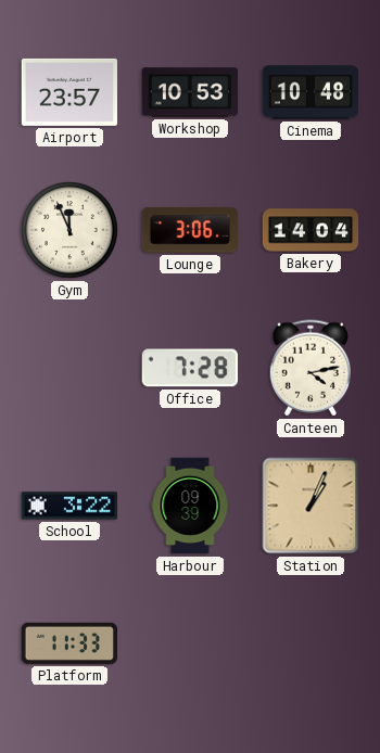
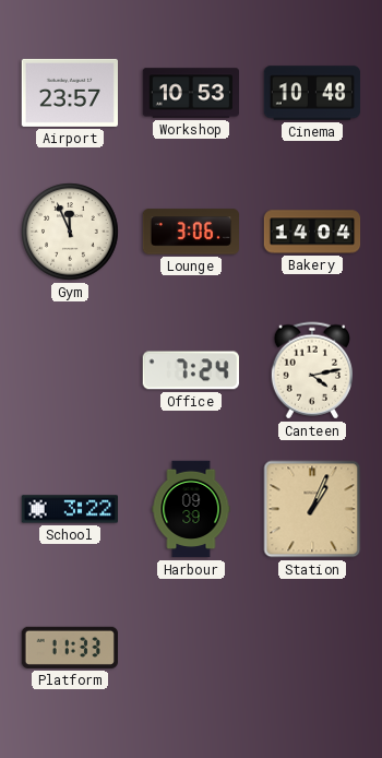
Office: 7:28 -> 7:24 (191, 370)
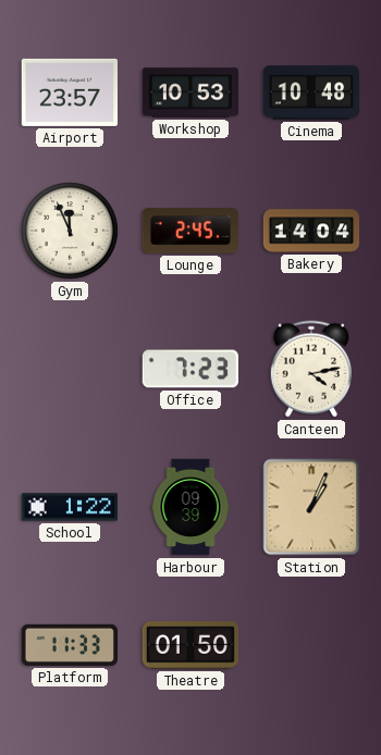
Lounge: 3:06 -> 2:45 (190, 231)
Office: 7:24 -> 7:23 (190, 369)
School: 3:22 -> 1:22 (69, 507)
Theatre: none -> 01:50 (189, 645)
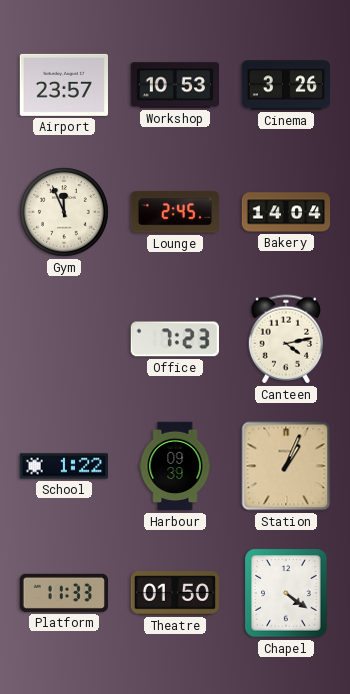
Cinema: 10:48 -> 3:26 (286, 85)
Chapel: none -> 4:21 (286, 593)
